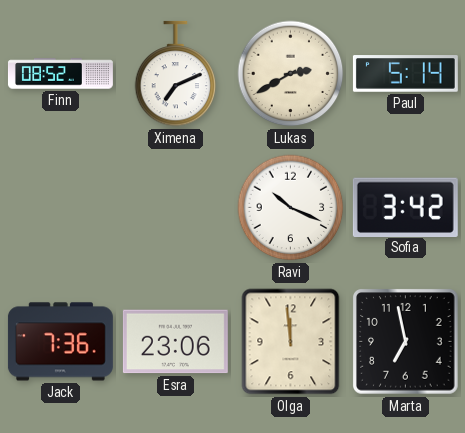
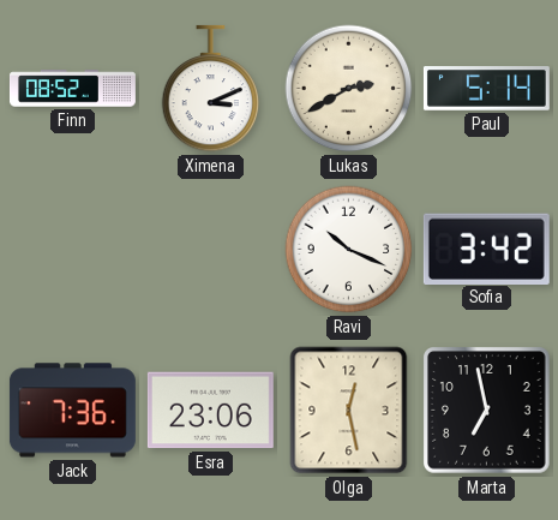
Ximena: 7:11 -> 3:11 (211, 89)
Olga: 11:59 -> 12:28 (349, 411)
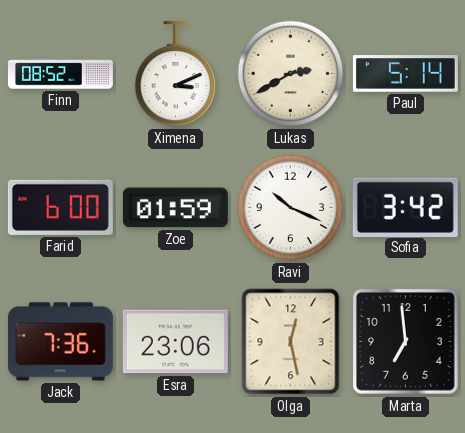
Farid: none -> 6:00 (60, 207)
Zoe: none -> 01:59 (175, 208)
Marta: 6:58 -> 6:59 (406, 342)
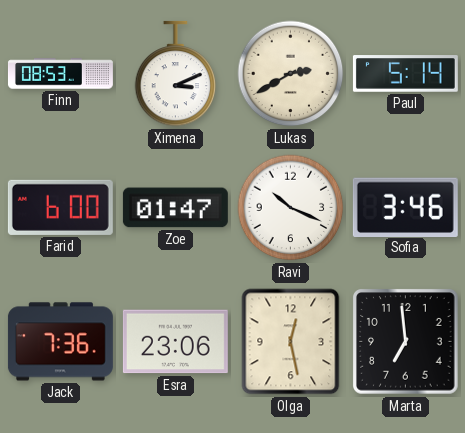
Finn: 08:52 -> 08:53 (60, 74)
Zoe: 01:59 -> 01:47 (175, 208)
Sofia: 3:42 -> 3:46 (405, 207)
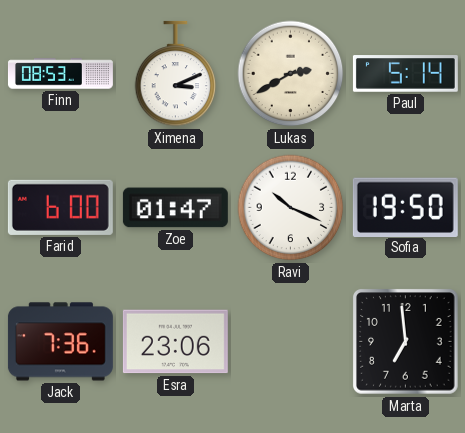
Sofia: 3:46 -> 19:50 (405, 207)
Olga: 12:28 -> none (291, 342)
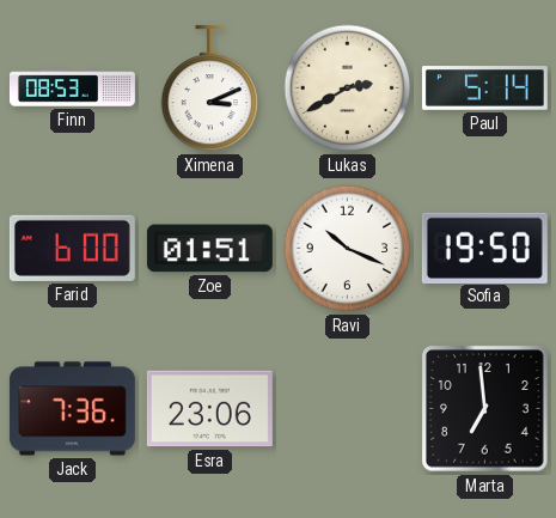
Zoe: 01:47 -> 01:51 (209, 249)
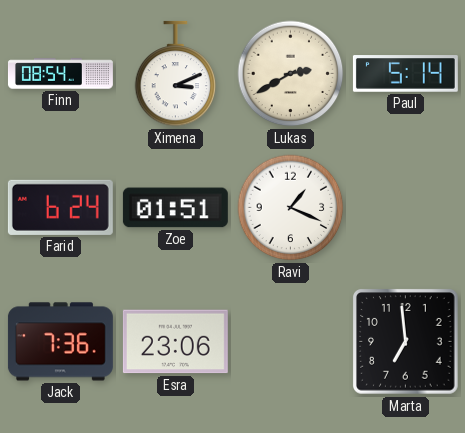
Finn: 08:53 -> 08:54 (60, 74)
Farid: 6:00 -> 6:24 (60, 207)
Ravi: 10:19 -> 1:19 (291, 208)
Sofia: 19:50 -> none (484, 248)
